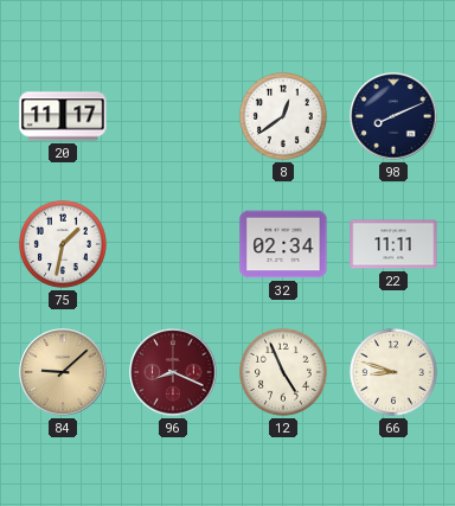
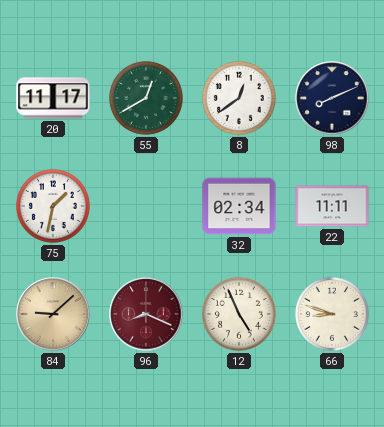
55: none -> 12:40 (146, 98)
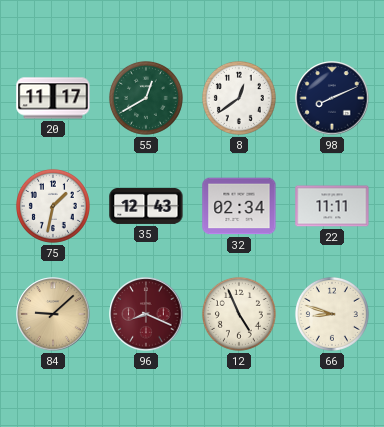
35: none -> 12:43 (146, 206)
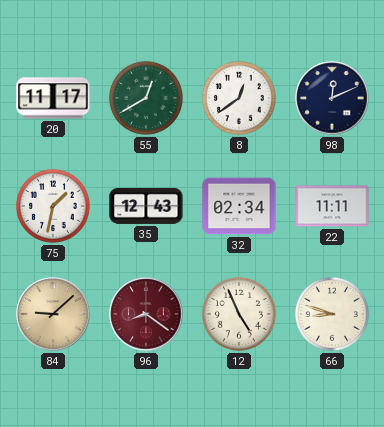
98: 8:11 -> 12:11 (332, 98)
96: 8:19 -> 8:21 (146, 314)
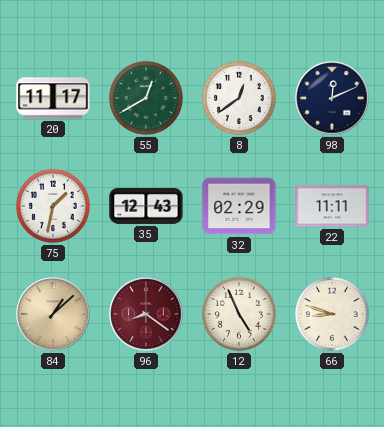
32: 02:34 -> 02:29 (239, 206)
84: 9:08 -> 1:08 (53, 314)
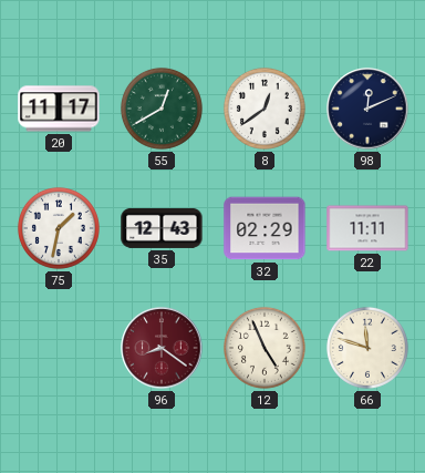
84: 1:08 -> none (53, 314)
66: 8:48 -> 11:48 (367, 348)
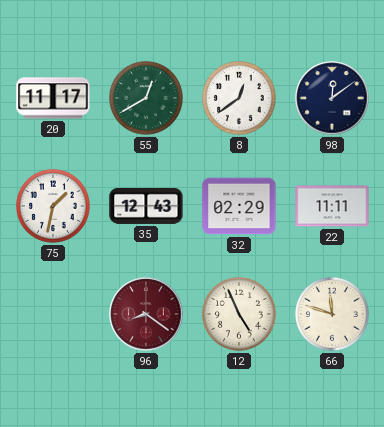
98: 12:11 -> 12:09 (332, 98)
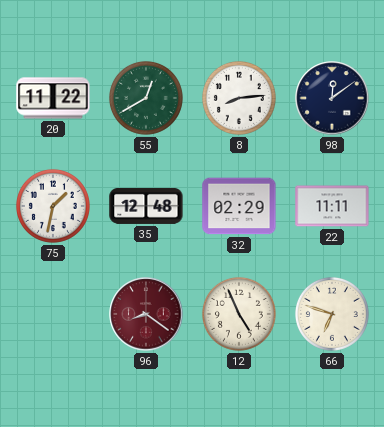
20: 11:17 -> 11:22 (53, 98)
8: 12:39 -> 8:14 (239, 98)
35: 12:43 -> 12:48 (146, 206)
66: 11:48 -> 6:48 (332, 314)
